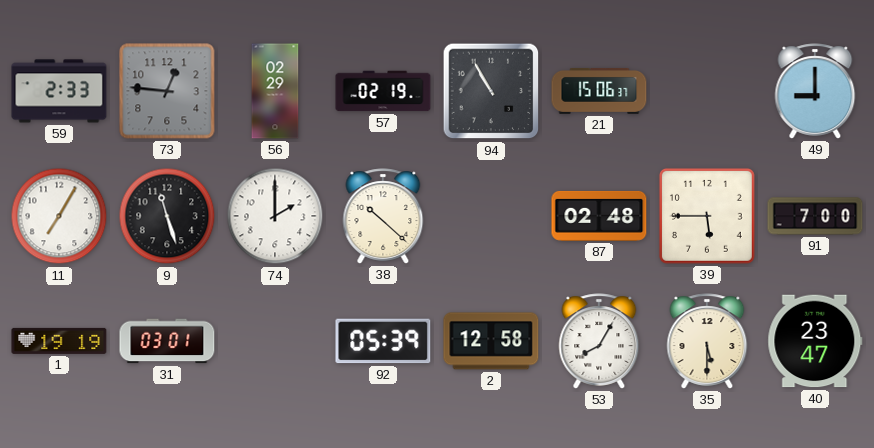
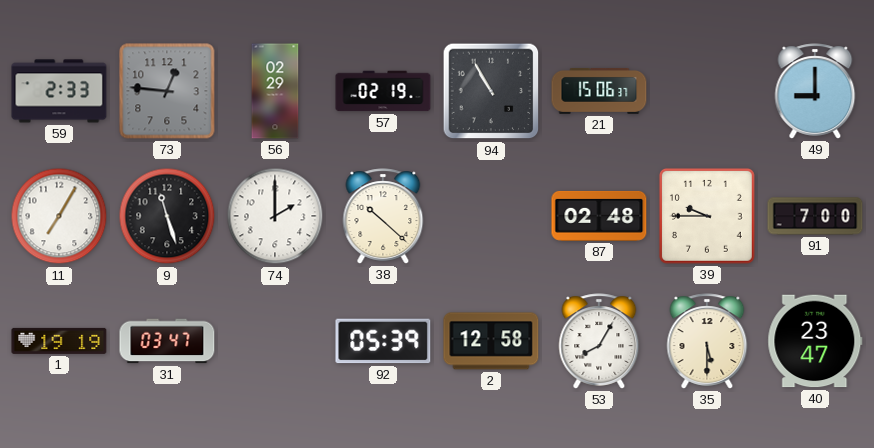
39: 5:45 -> 9:45 (707, 216)
31: 03:01 -> 03:47 (167, 341)
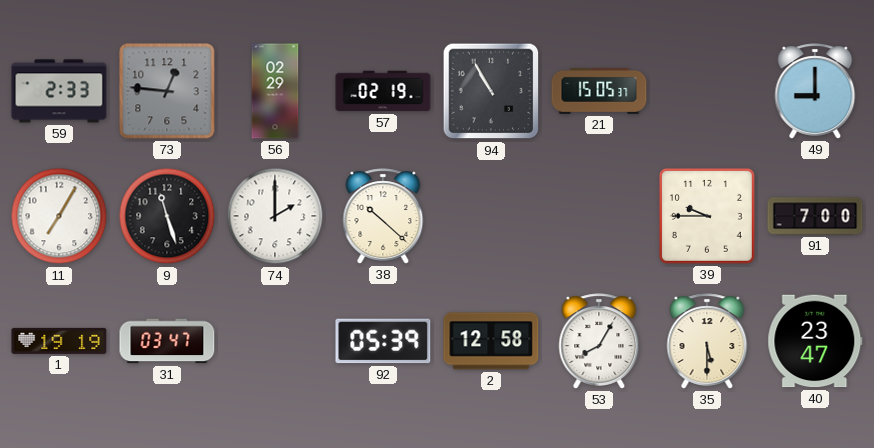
21: 15:06 -> 15:05 (599, 91)
87: 02:48 -> none (599, 216)
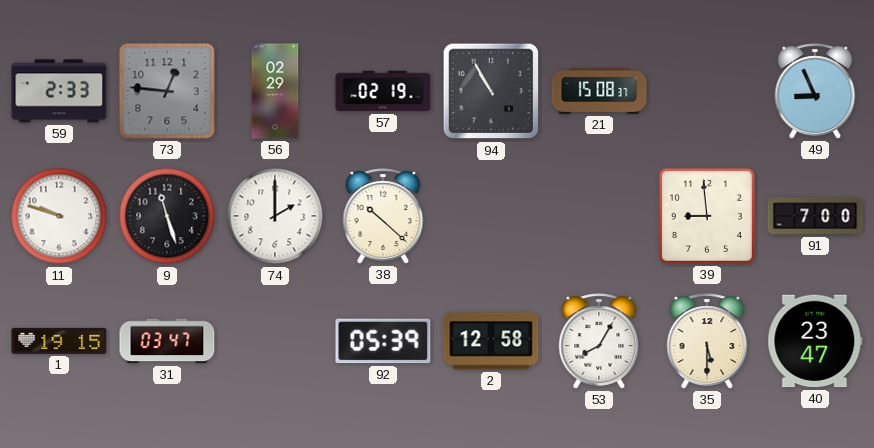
21: 15:05 -> 15:08 (599, 91)
49: 9:00 -> 8:56 (815, 91)
11: 7:05 -> 9:48 (59, 216)
39: 9:45 -> 8:59 (707, 216)
1: 19:19 -> 19:15 (59, 341)
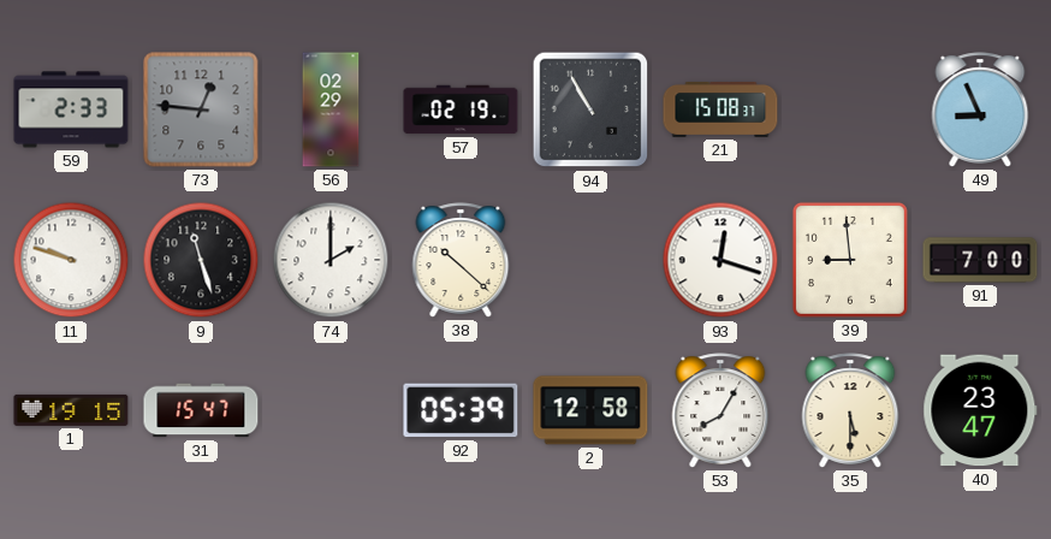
93: none -> 12:18 (720, 260)
31: 03:47 -> 15:47 (201, 410)
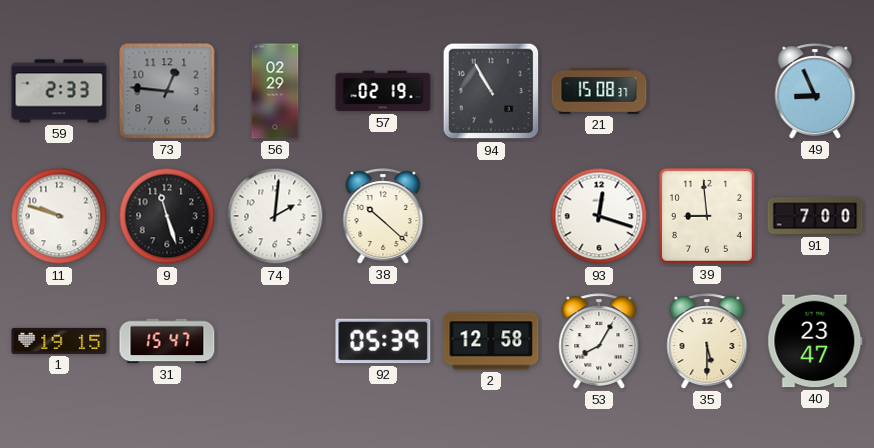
74: 2:00 -> 2:01 (275, 216)
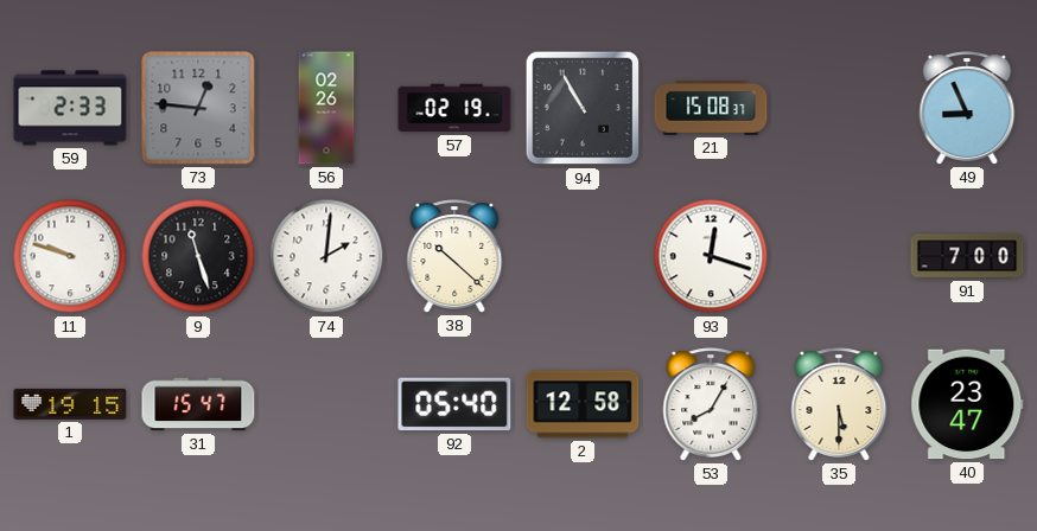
56: 02:29 -> 02:26 (326, 108)
39: 8:59 -> none (707, 216)
92: 05:39 -> 05:40 (454, 404)
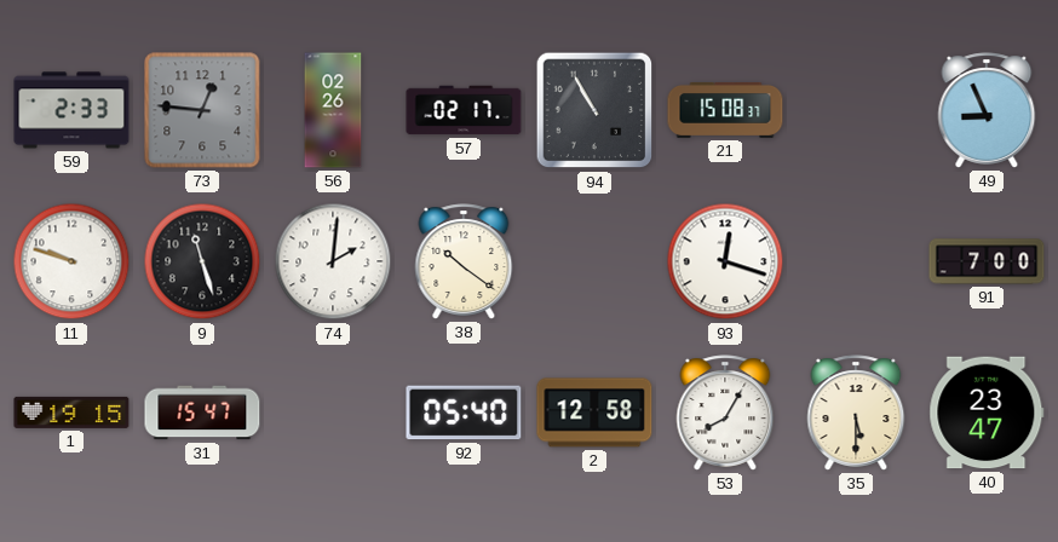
57: 02:19 -> 02:17 (464, 110)
38: 10:22 -> 10:21 (464, 261)
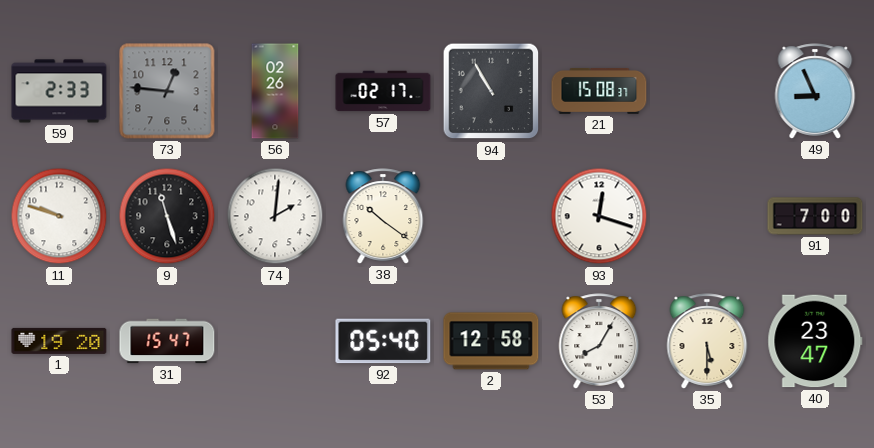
1: 19:15 -> 19:20 (59, 341)
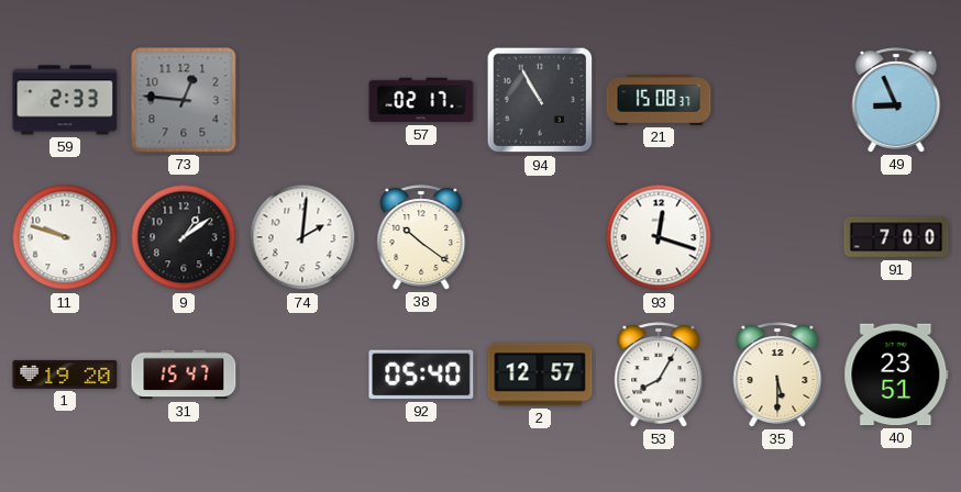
56: 02:26 -> none (275, 91)
9: 11:27 -> 1:09 (184, 237)
2: 12:58 -> 12:57 (540, 374)
40: 23:47 -> 23:51 (896, 374)
